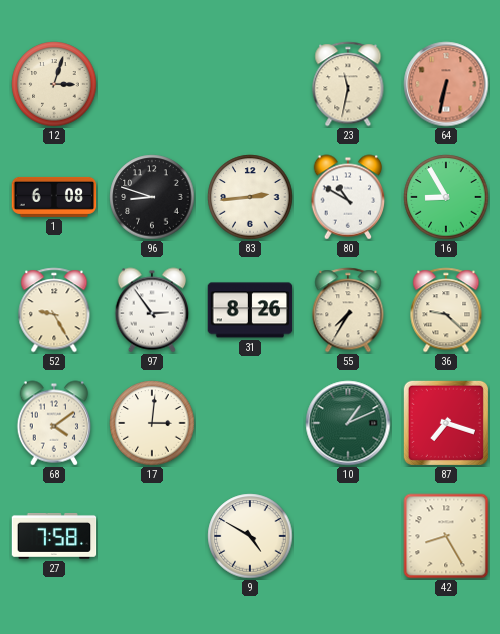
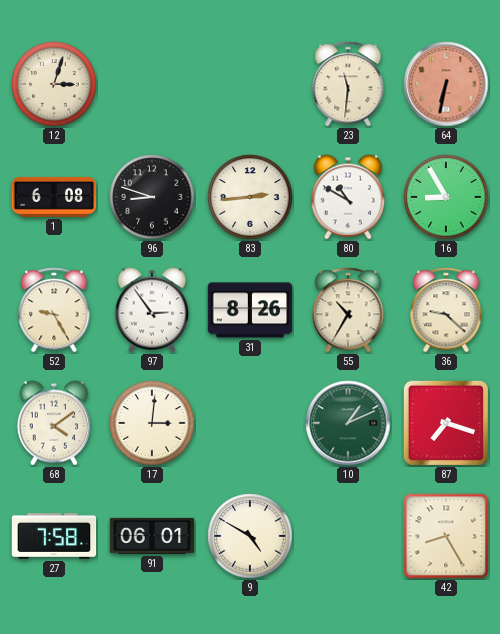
23: 11:32 -> 11:31 (348, 84)
55: 7:35 -> 10:35 (348, 310)
91: none -> 06:01 (152, 536)
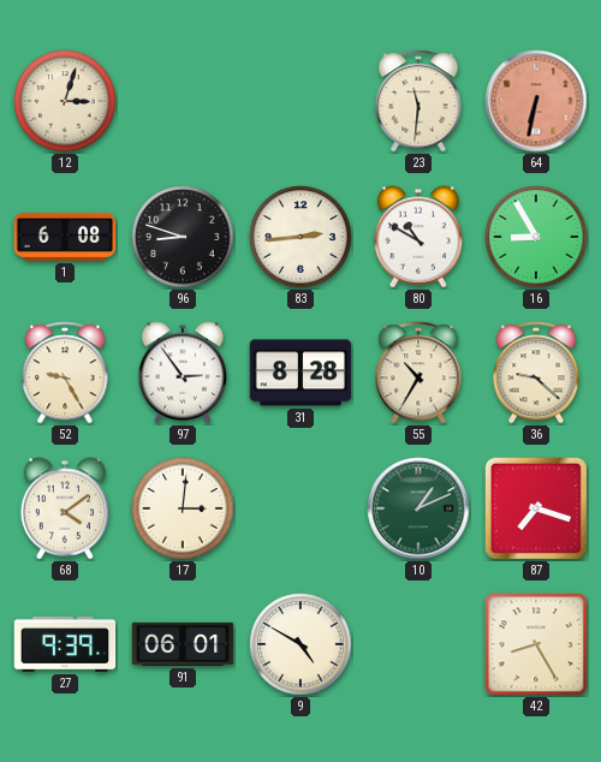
31: 8:26 -> 8:28 (300, 373)
27: 7:58 -> 9:39 (65, 645)
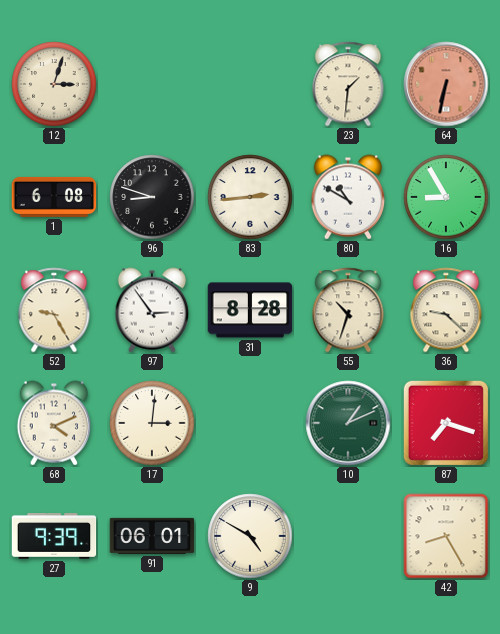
23: 11:31 -> 1:31 (348, 84)
55: 10:35 -> 10:33 (348, 310)
68: 4:09 -> 4:11 (54, 423)
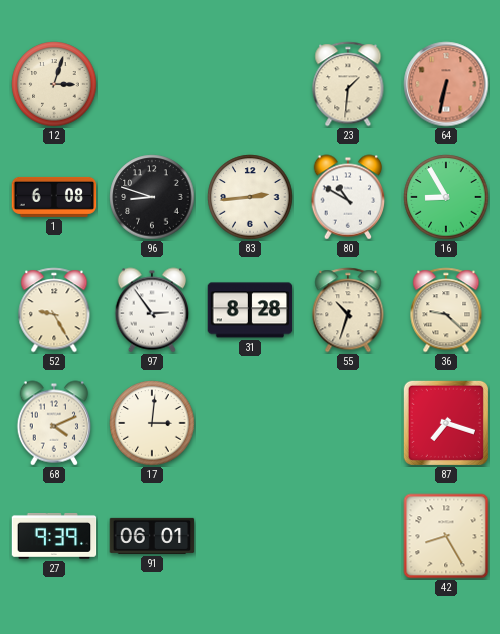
10: 1:11 -> none (348, 423)
9: 4:50 -> none (250, 536)
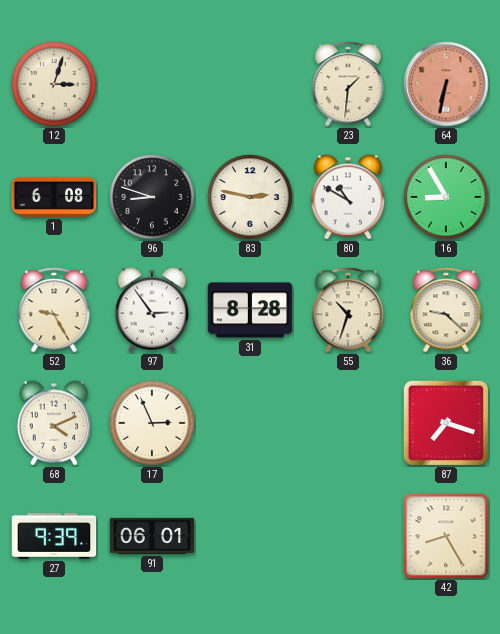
83: 2:44 -> 2:47 (250, 197)
17: 3:01 -> 2:56 (152, 423)
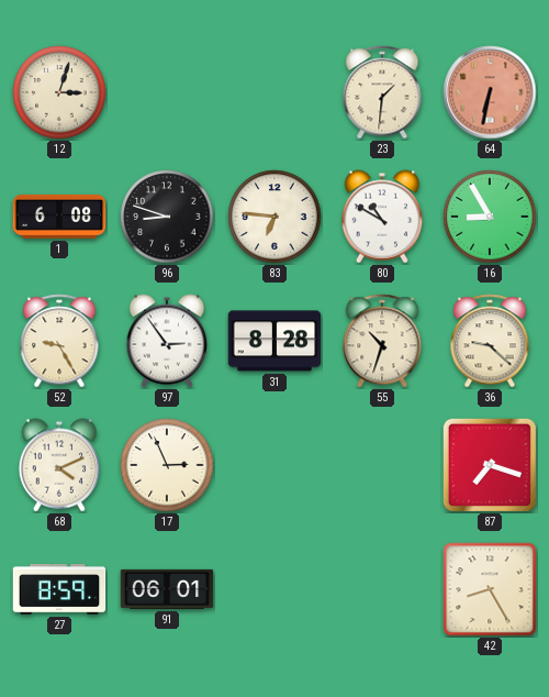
83: 2:47 -> 6:46 (274, 217)
27: 9:39 -> 8:59 (59, 590)
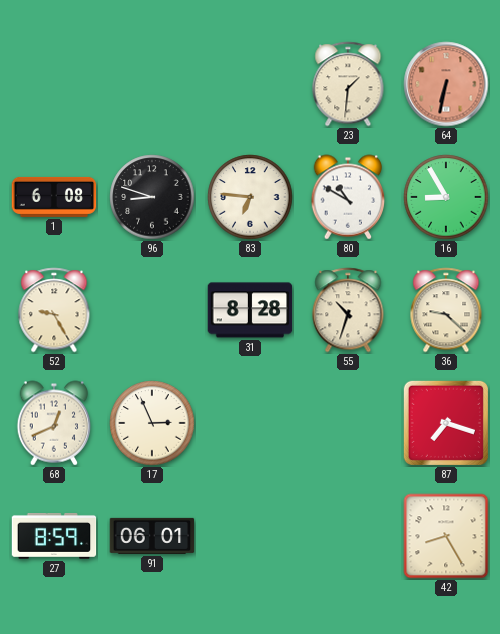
12: 3:03 -> none (59, 92)
97: 2:54 -> none (167, 341)
68: 4:11 -> 12:41 (54, 423)
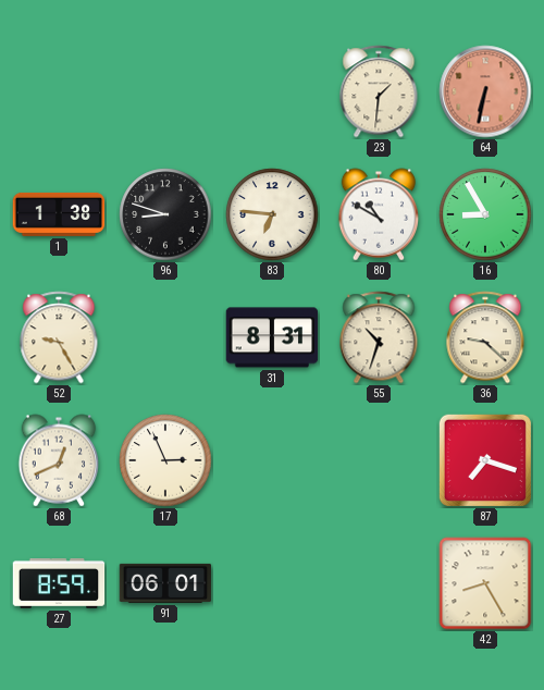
1: 6:08 -> 1:38 (59, 214)
31: 8:28 -> 8:31 (272, 337)
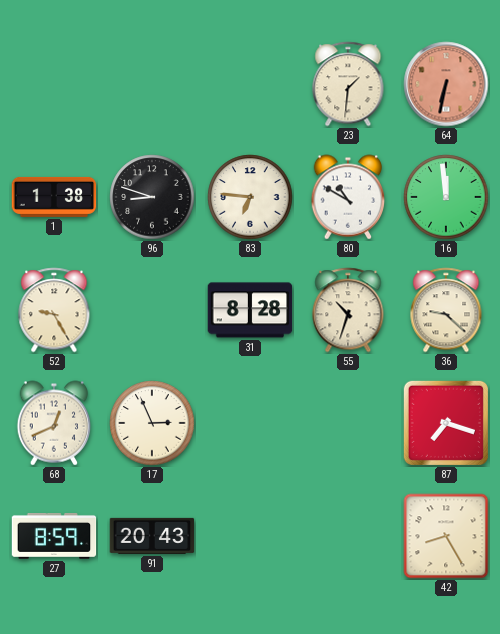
16: 8:55 -> 11:59 (446, 197)
31: 8:31 -> 8:28 (250, 310)
91: 06:01 -> 20:43 (152, 536)
